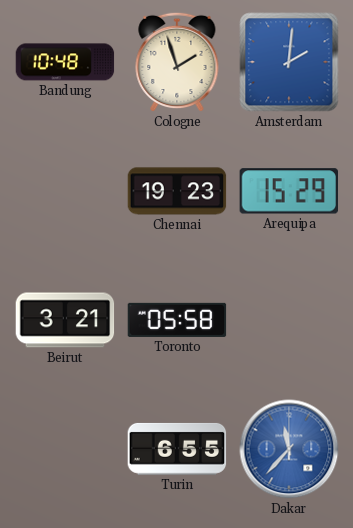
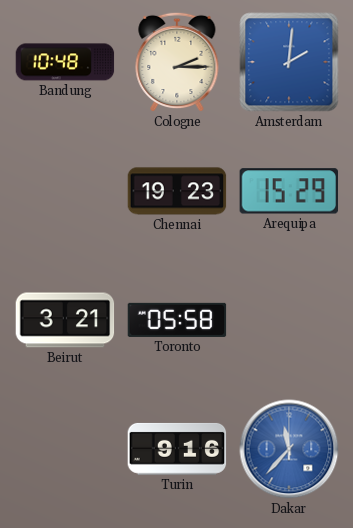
Cologne: 1:57 -> 2:15 (177, 62)
Turin: 6:55 -> 9:16 (177, 449)
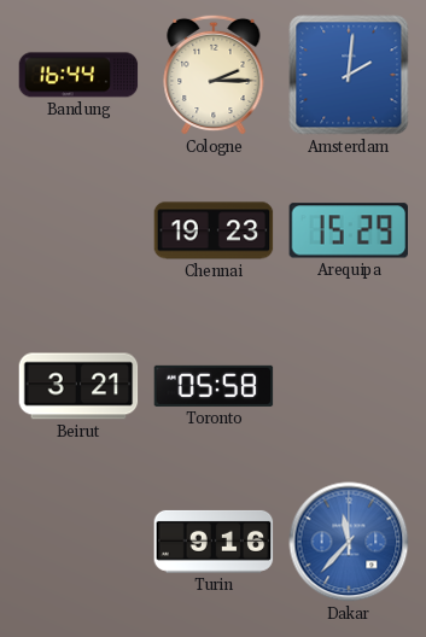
Bandung: 10:48 -> 16:44 (78, 75)
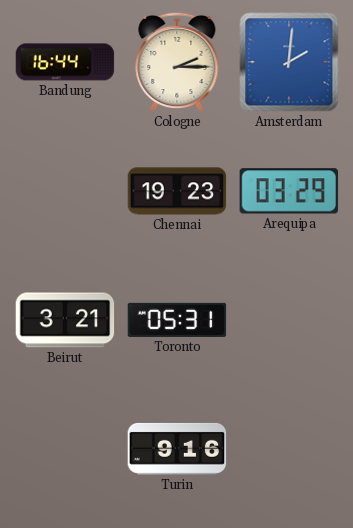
Arequipa: 15:29 -> 03:29 (288, 191)
Toronto: 05:58 -> 05:31 (177, 320)
Dakar: 11:37 -> none (349, 542)
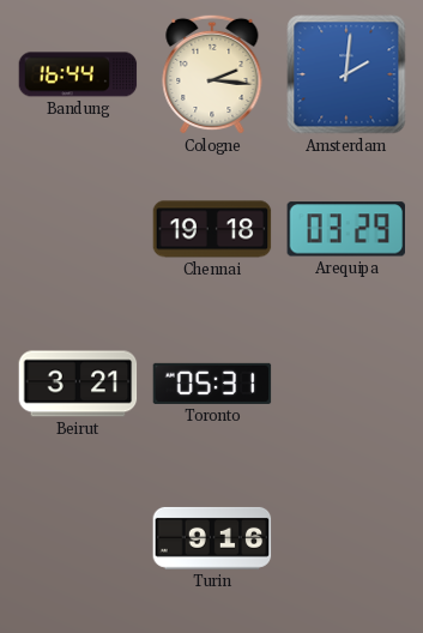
Cologne: 2:15 -> 2:16 (212, 74)
Chennai: 19:23 -> 19:18 (212, 229)
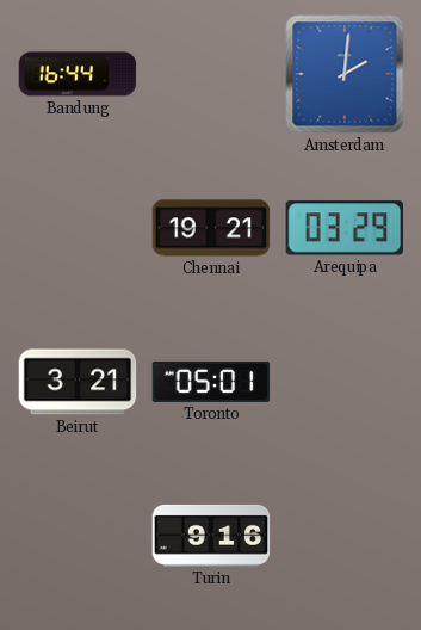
Cologne: 2:16 -> none (212, 74)
Chennai: 19:18 -> 19:21 (211, 228)
Toronto: 05:31 -> 05:01 (211, 382)
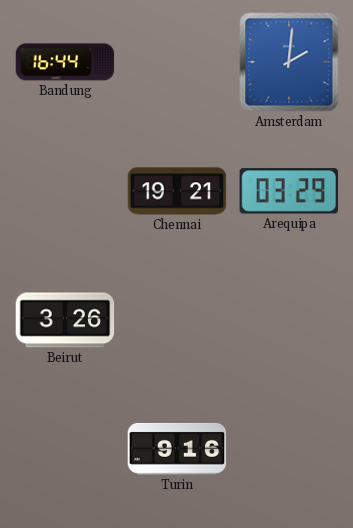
Beirut: 3:21 -> 3:26 (65, 320)
Toronto: 05:01 -> none (211, 382)
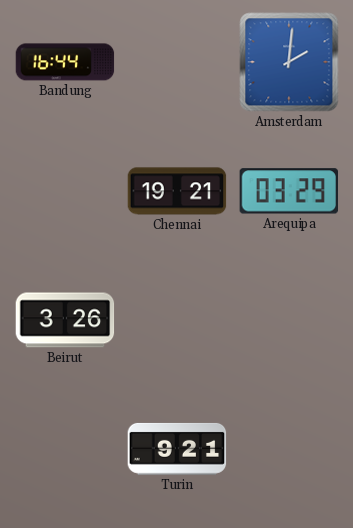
Turin: 9:16 -> 9:21 (177, 449)
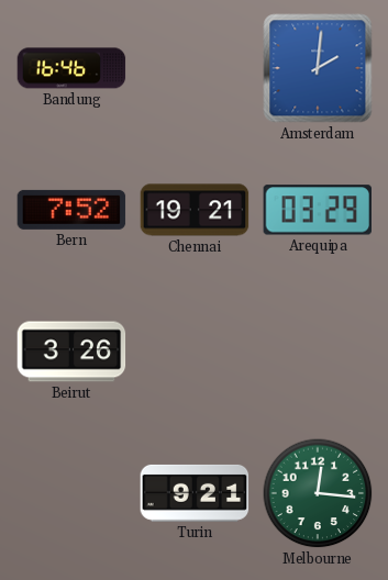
Bandung: 16:44 -> 16:46 (71, 68)
Bern: none -> 7:52 (71, 210)
Melbourne: none -> 12:16 (318, 493)
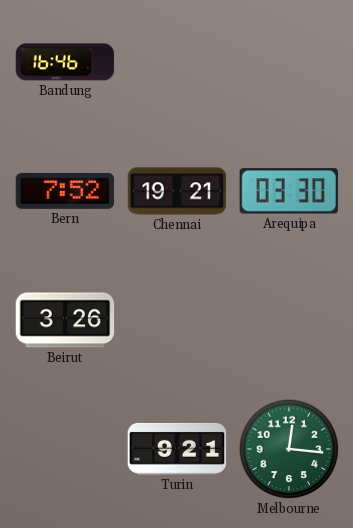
Amsterdam: 2:01 -> none (318, 68)
Arequipa: 03:29 -> 03:30 (288, 191)
